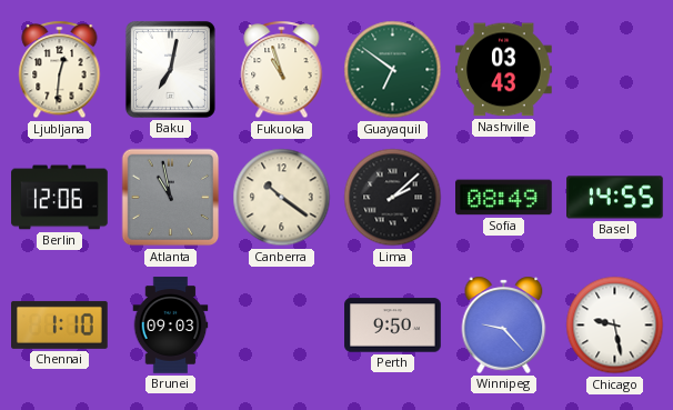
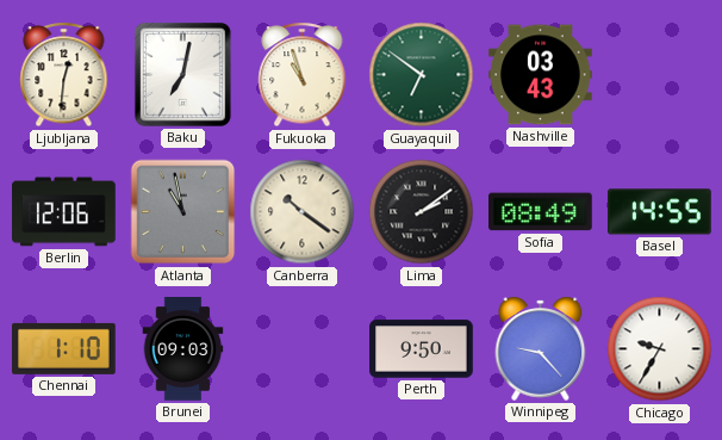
Lima: 2:08 -> 2:09 (422, 212)
Chicago: 9:28 -> 9:35 (660, 349)
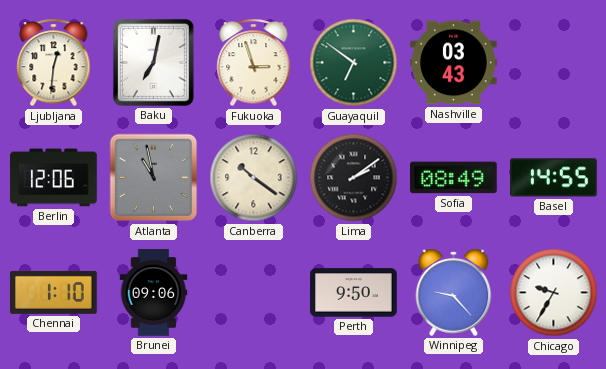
Fukuoka: 10:57 -> 2:57 (254, 63)
Brunei: 09:03 -> 09:06 (154, 293)
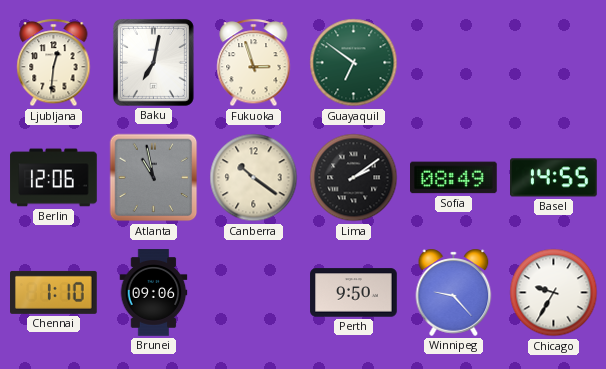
Nashville: 03:43 -> none (454, 63)
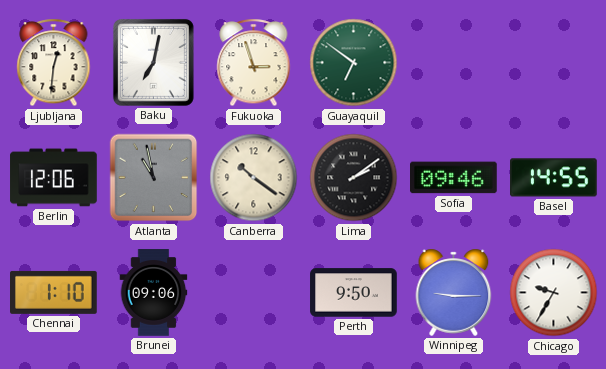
Sofia: 08:49 -> 09:46 (454, 178)
Winnipeg: 9:23 -> 9:15 (454, 292)
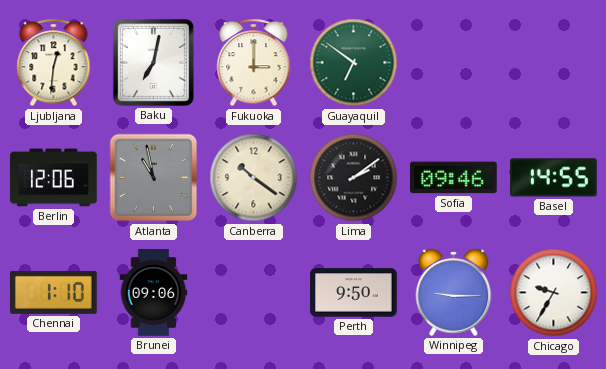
Fukuoka: 2:57 -> 3:00 (254, 63)
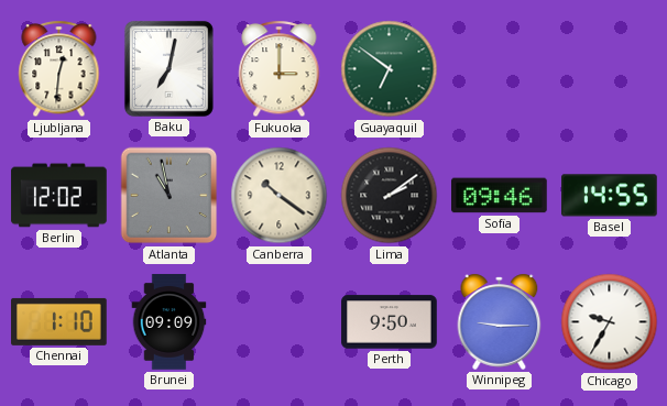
Berlin: 12:06 -> 12:02 (59, 196)
Brunei: 09:06 -> 09:09 (170, 322)
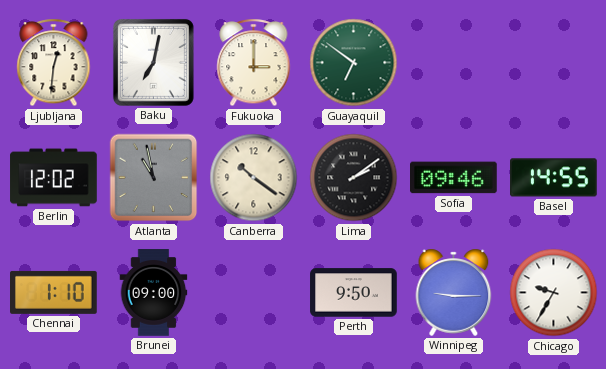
Brunei: 09:09 -> 09:00 (154, 293)
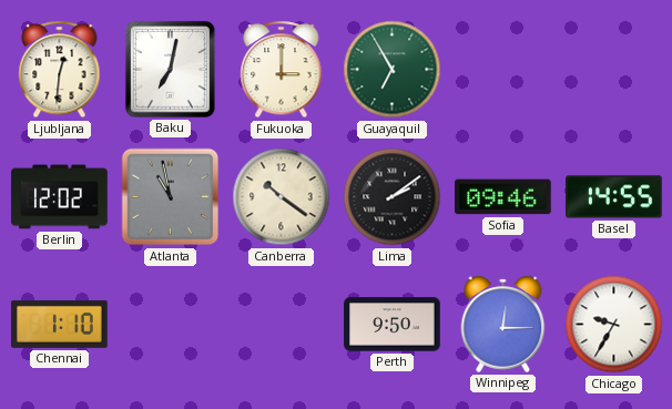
Guayaquil: 6:51 -> 6:55 (393, 70)
Brunei: 09:00 -> none (154, 293)
Winnipeg: 9:15 -> 12:15 (503, 324)
